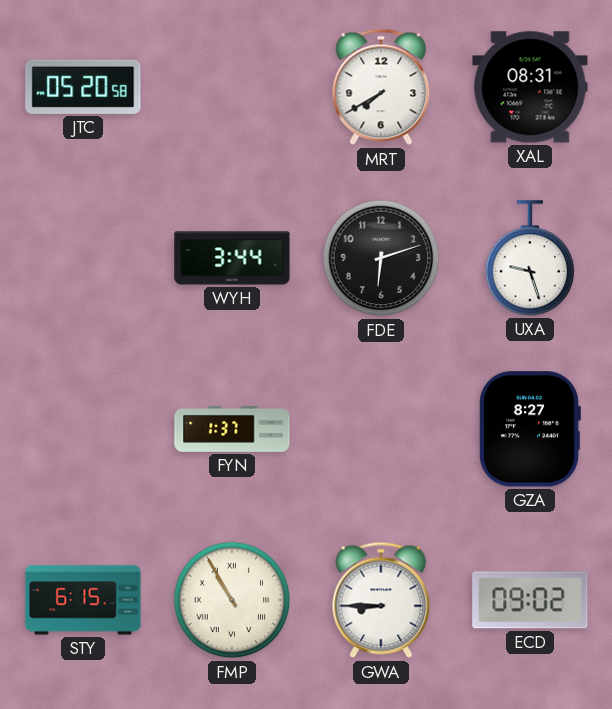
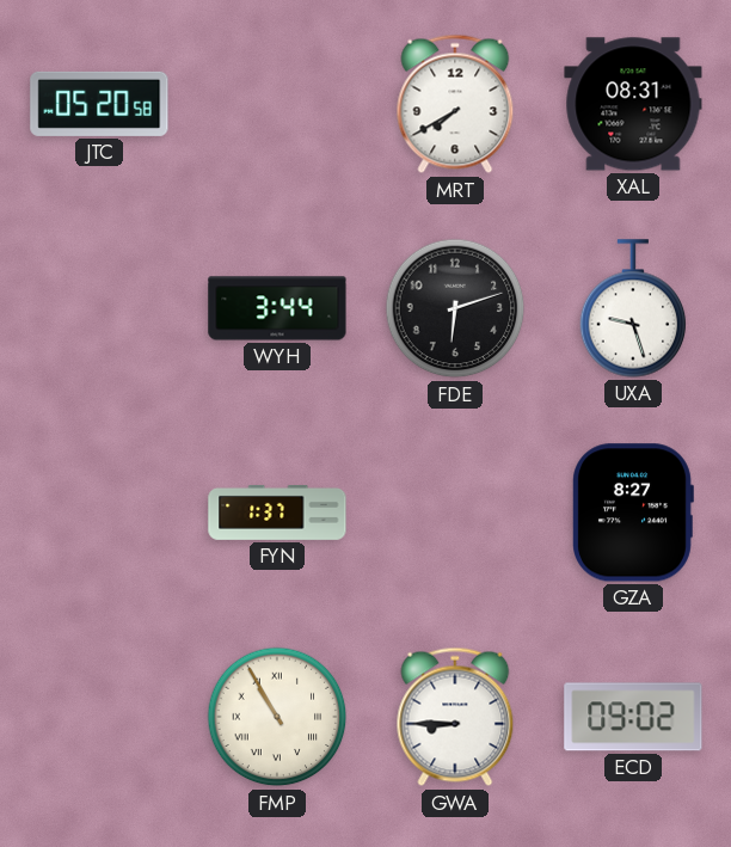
STY: 6:15 -> none (83, 600)
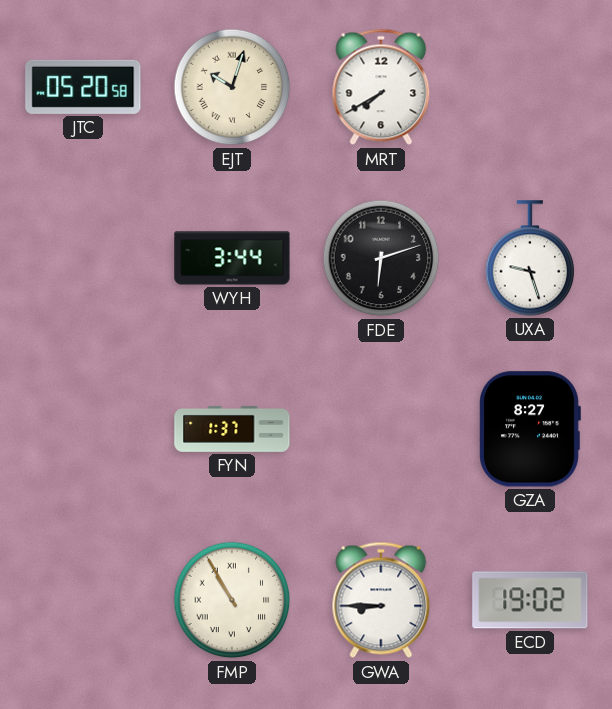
EJT: none -> 10:03 (232, 87)
XAL: 08:31 -> none (633, 104)
ECD: 09:02 -> 19:02 (530, 600)
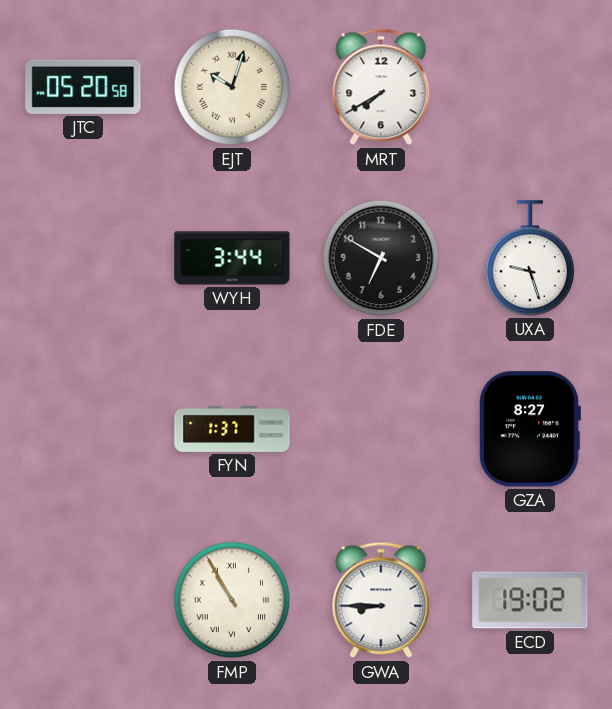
FDE: 6:12 -> 6:50 (381, 258)
